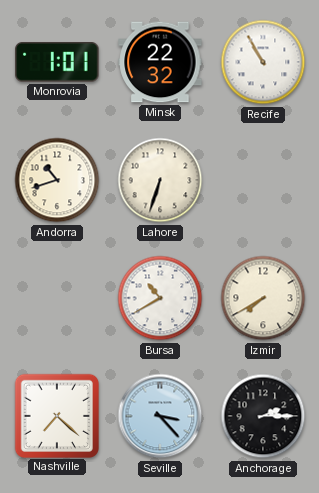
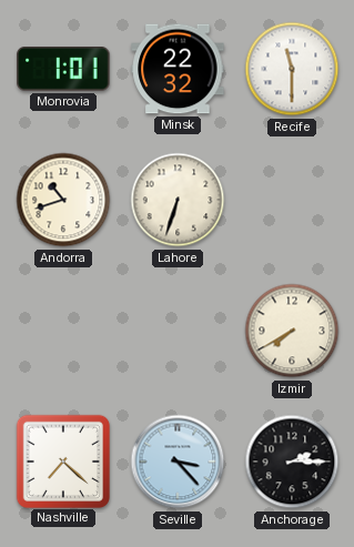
Recife: 10:55 -> 11:30 (292, 69)
Bursa: 10:40 -> none (160, 298)
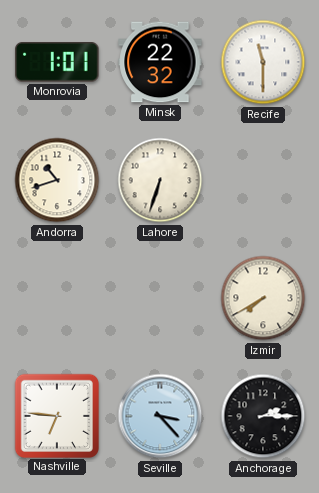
Nashville: 7:22 -> 6:46 (56, 415)
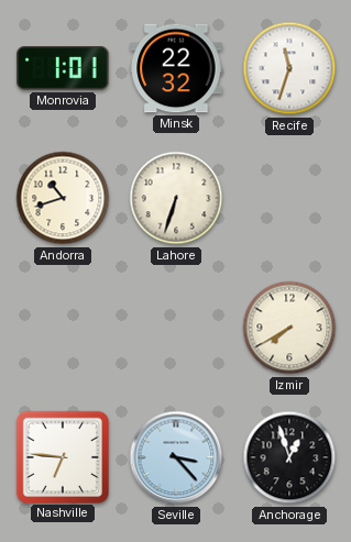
Recife: 11:30 -> 11:33 (289, 68)
Anchorage: 2:15 -> 12:57 (289, 457)
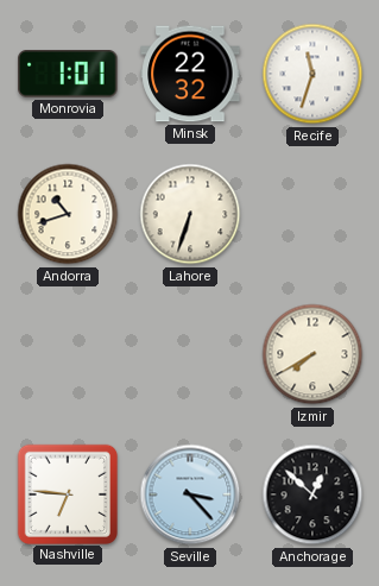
Anchorage: 12:57 -> 12:52 (312, 494)
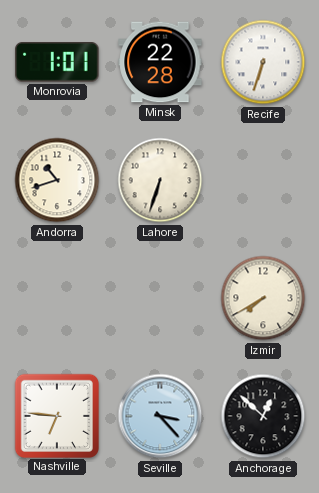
Minsk: 22:32 -> 22:28 (160, 62)
Recife: 11:33 -> 6:33 (263, 62)
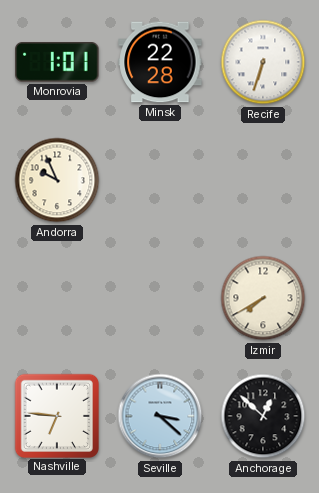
Andorra: 10:42 -> 9:56 (57, 180)
Lahore: 6:33 -> none (160, 180)
Seville: 3:23 -> 3:22 (160, 416)
